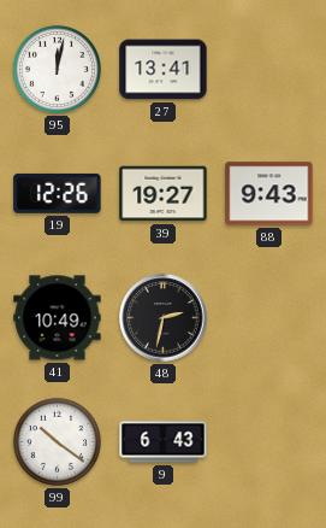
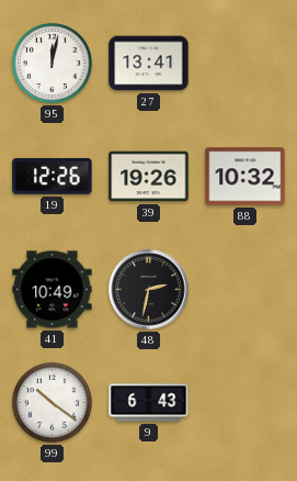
39: 19:27 -> 19:26 (149, 177)
88: 9:43 -> 10:32 (245, 177)
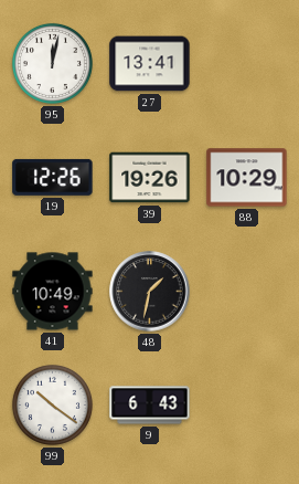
88: 10:32 -> 10:29 (247, 178)
48: 2:32 -> 1:32 (150, 292)
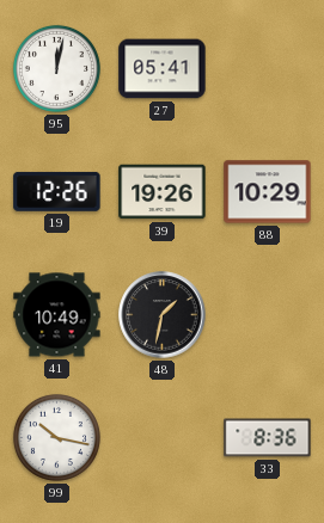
27: 13:41 -> 05:41 (163, 69)
99: 10:21 -> 10:17 (56, 437)
9: 6:43 -> none (150, 406)
33: none -> 8:36 (268, 438)
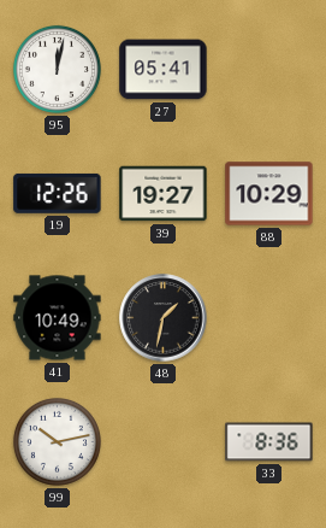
39: 19:26 -> 19:27 (164, 194)
99: 10:17 -> 10:13 (57, 441)
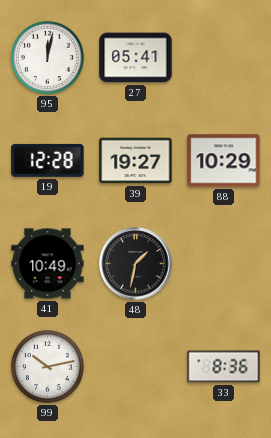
19: 12:26 -> 12:28 (48, 160)
